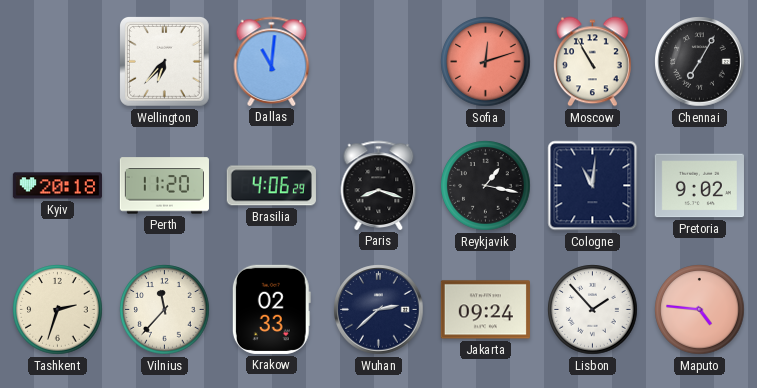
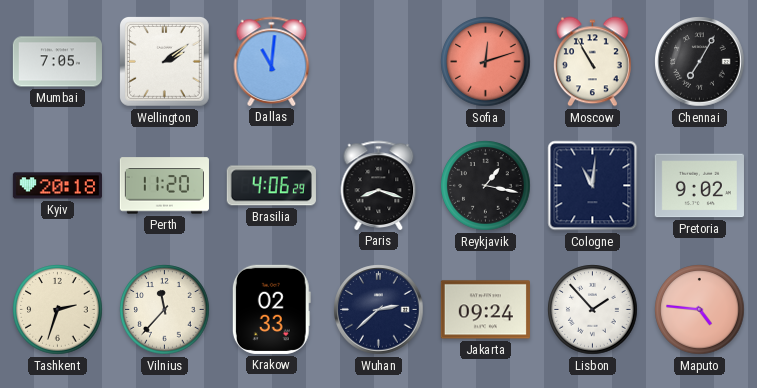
Mumbai: none -> 7:05 (57, 62)
Wellington: 6:37 -> 2:09 (164, 61)
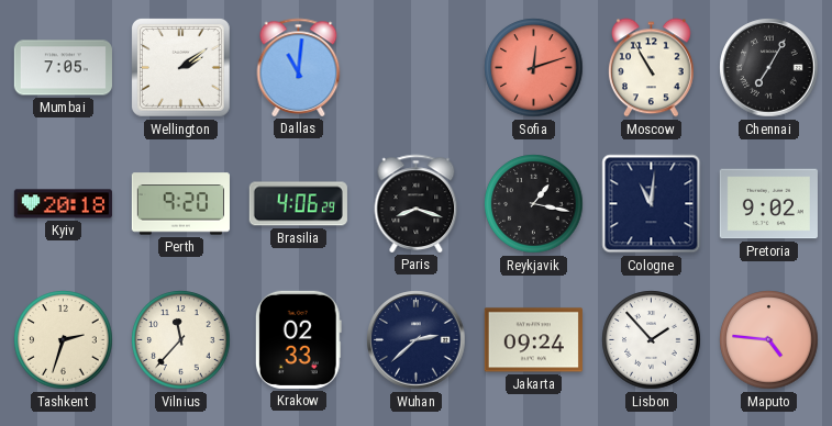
Perth: 11:20 -> 9:20 (180, 204)
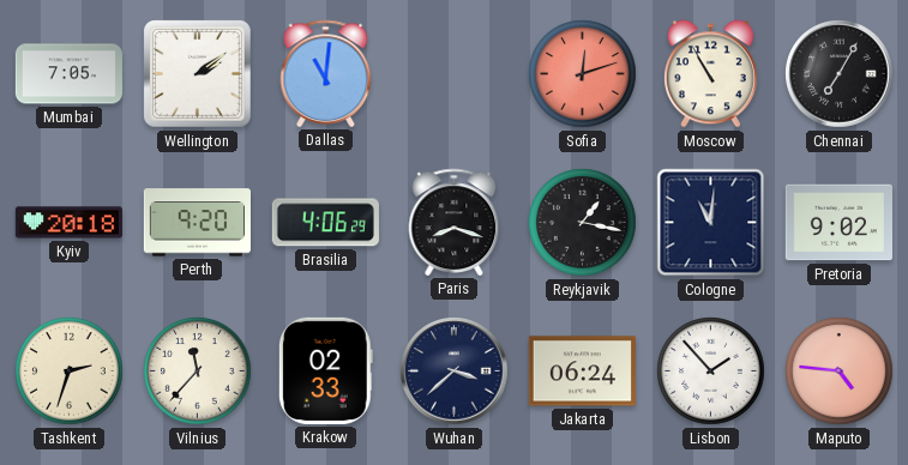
Wuhan: 2:38 -> 3:38 (455, 372)
Jakarta: 09:24 -> 06:24 (582, 372)
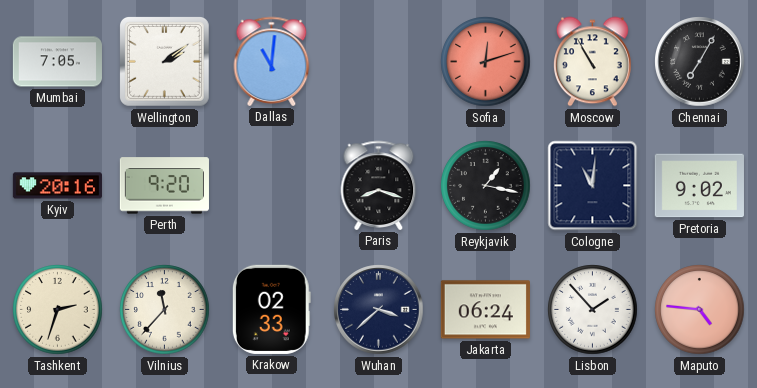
Kyiv: 20:18 -> 20:16 (57, 186)
Brasilia: 4:06 -> none (325, 223)
